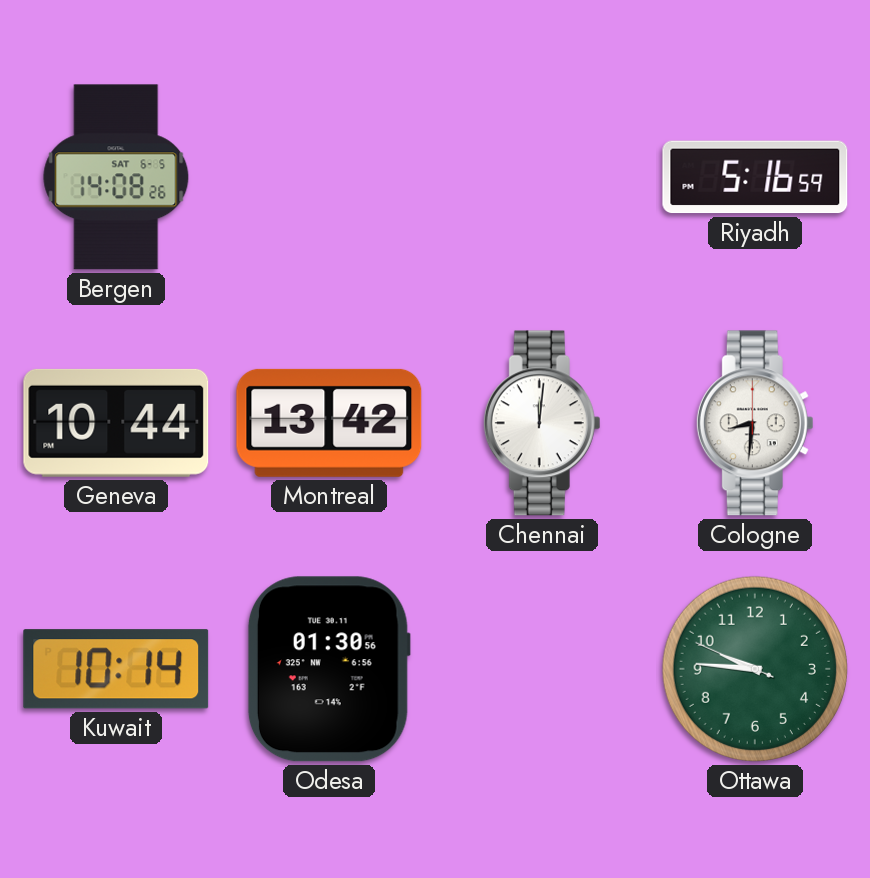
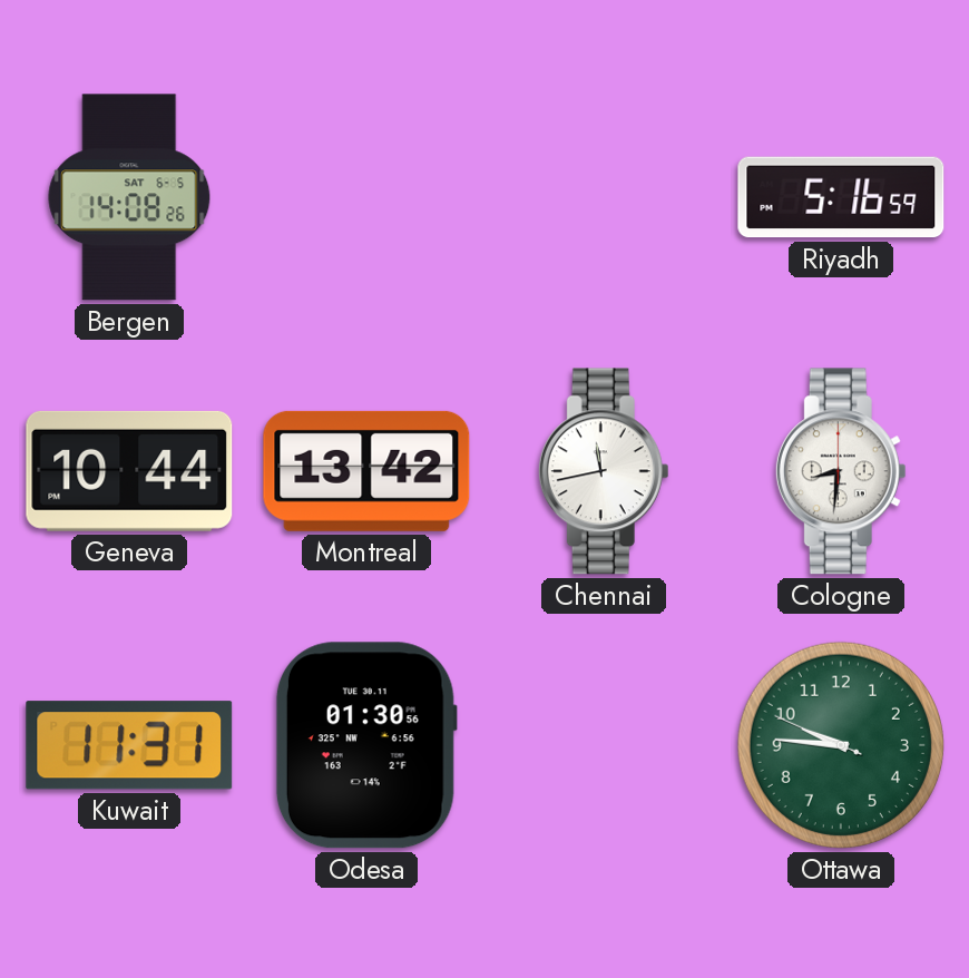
Chennai: 12:01 -> 11:43 (604, 471)
Kuwait: 10:14 -> 11:31 (129, 745)
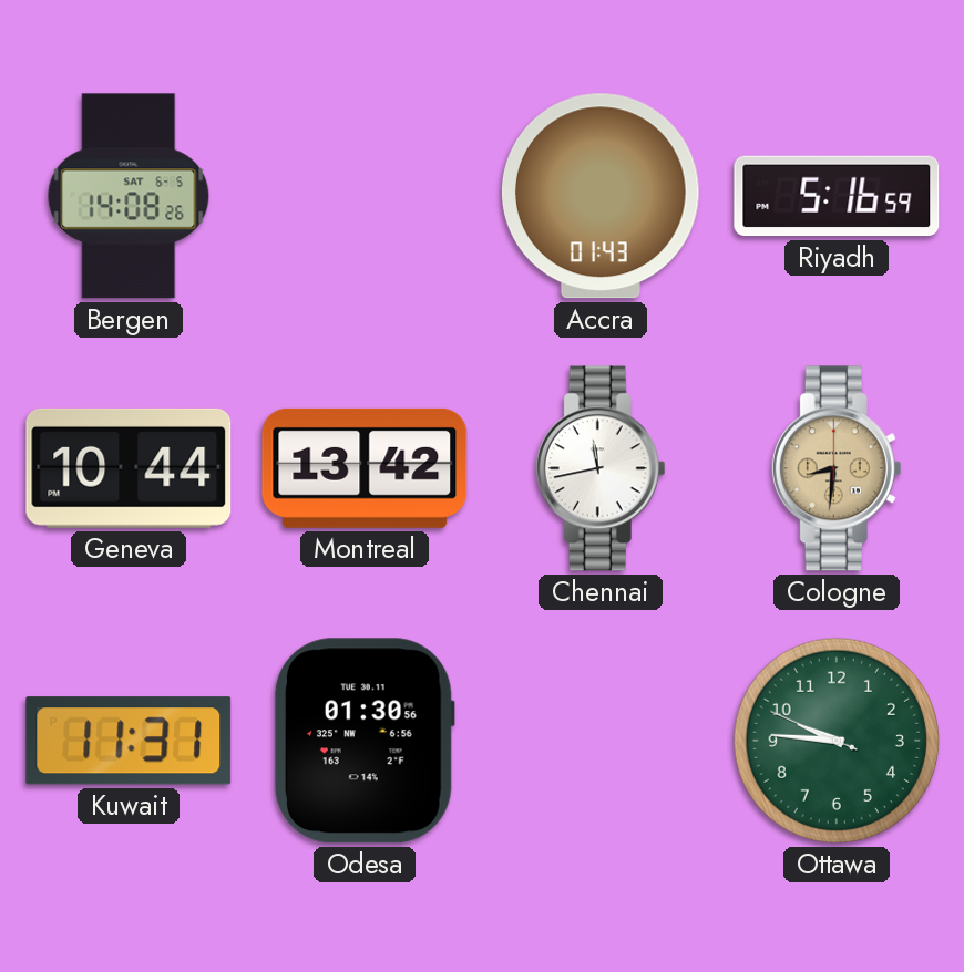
Accra: none -> 01:43 (601, 196)
Cologne dial: white -> champagne (837, 468)
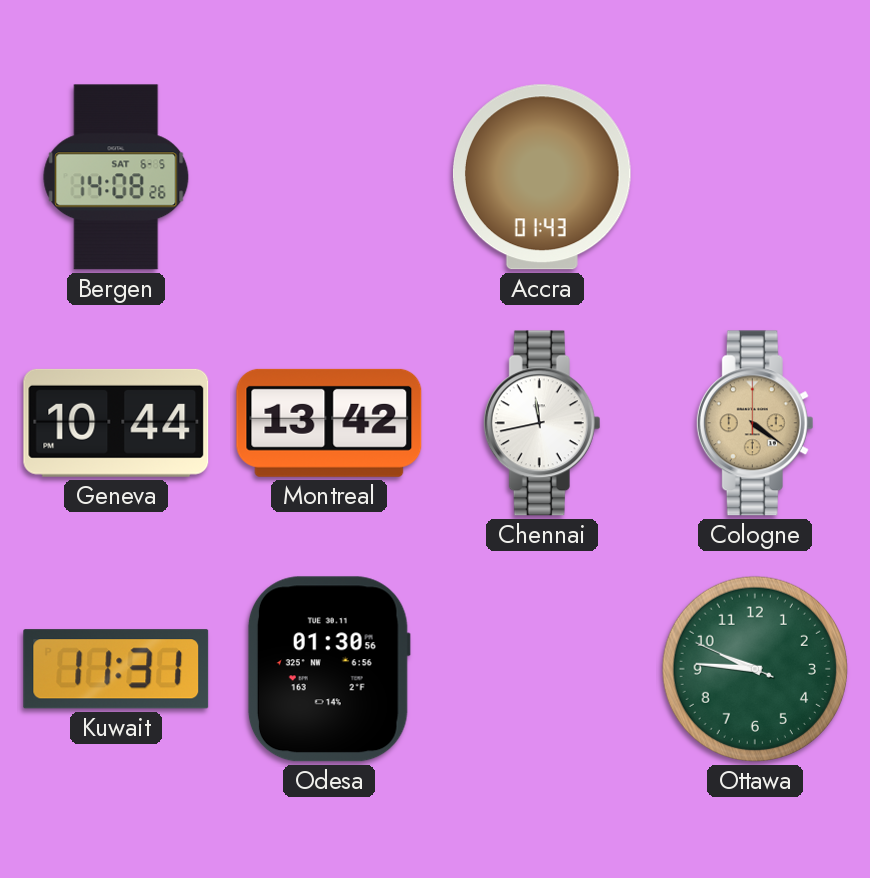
Riyadh: 5:16 -> none (837, 196)
Cologne: 8:31 -> 4:21 (755, 423)
